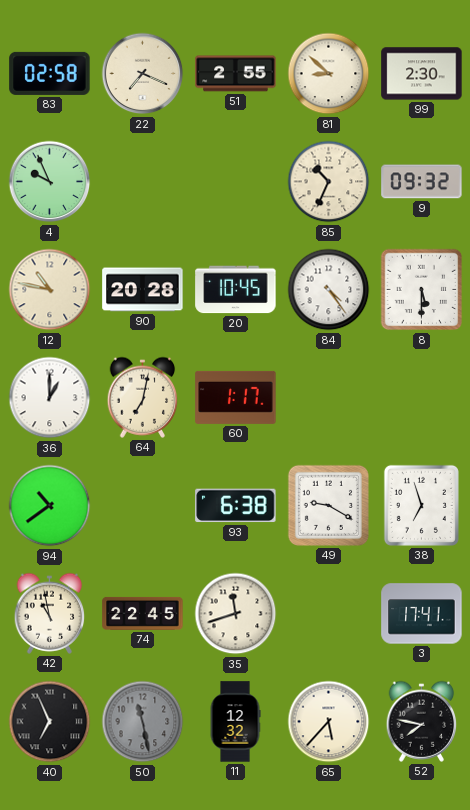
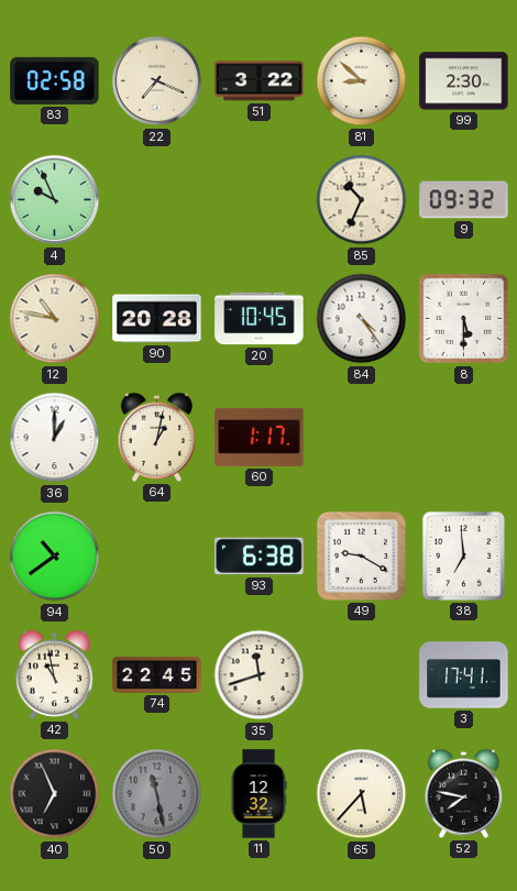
51: 2:55 -> 3:22 (260, 81)
64: 7:02 -> 1:02 (157, 437)
38: 6:57 -> 6:59 (463, 555)
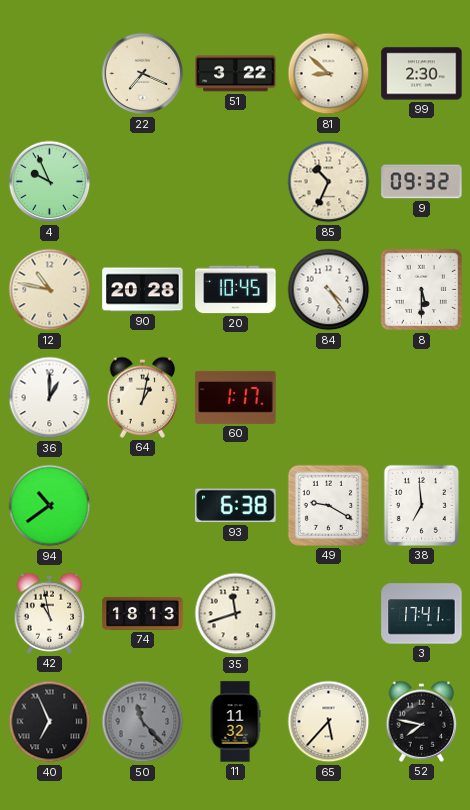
83: 02:58 -> none (55, 80)
74: 22:45 -> 18:13 (143, 613)
50: 11:28 -> 11:23 (143, 722)
11: 12:32 -> 11:32 (235, 722)
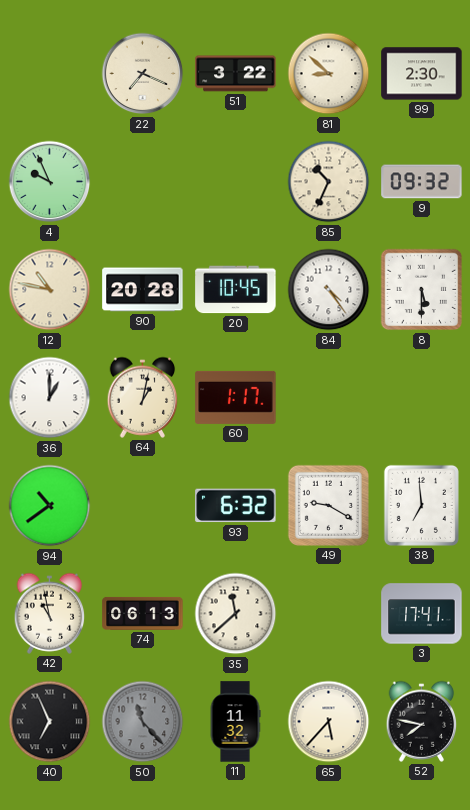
93: 6:38 -> 6:32 (236, 506)
74: 18:13 -> 06:13 (143, 613)
35: 11:42 -> 11:38 (236, 614)
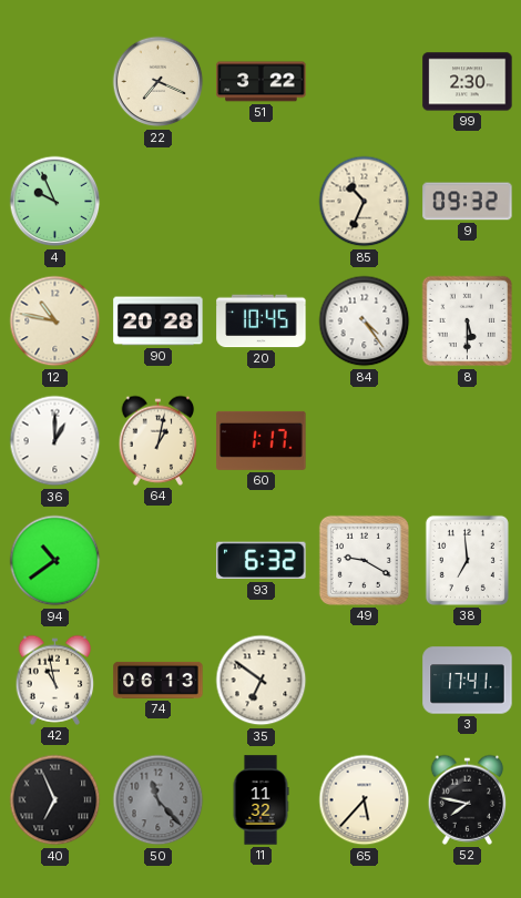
81: 8:52 -> none (329, 74)
35: 11:38 -> 6:51 (262, 681)
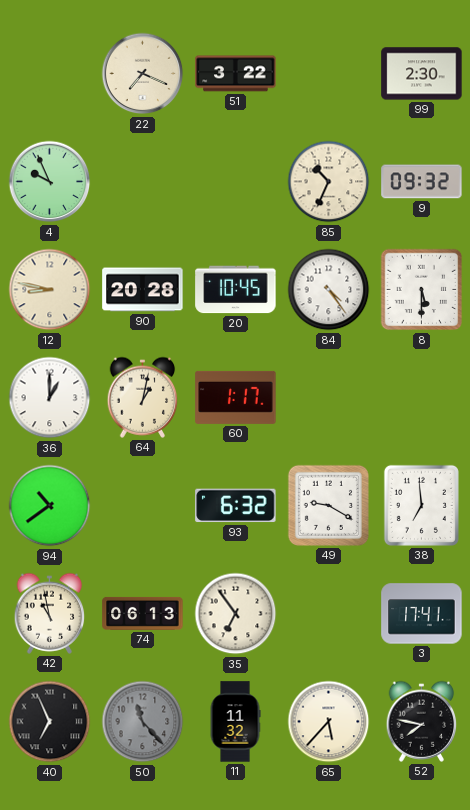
12: 10:47 -> 8:47 (50, 290)
35: 6:51 -> 6:54 (236, 614)
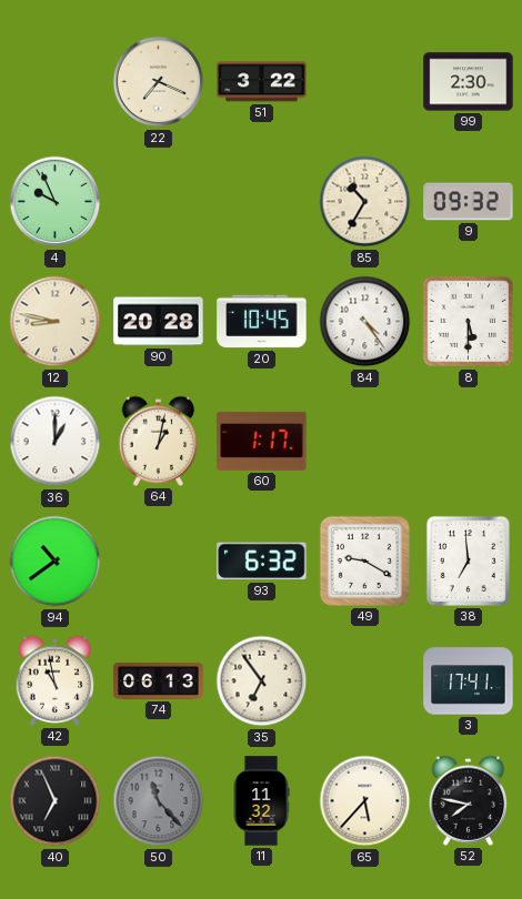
85: 10:34 -> 10:35 (365, 202)
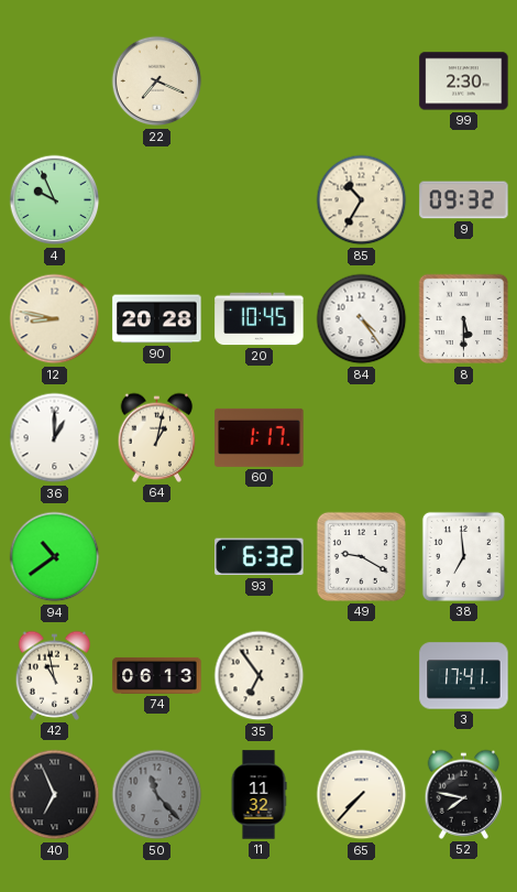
51: 3:22 -> none (262, 82)
65: 5:37 -> 7:37 (362, 795)
